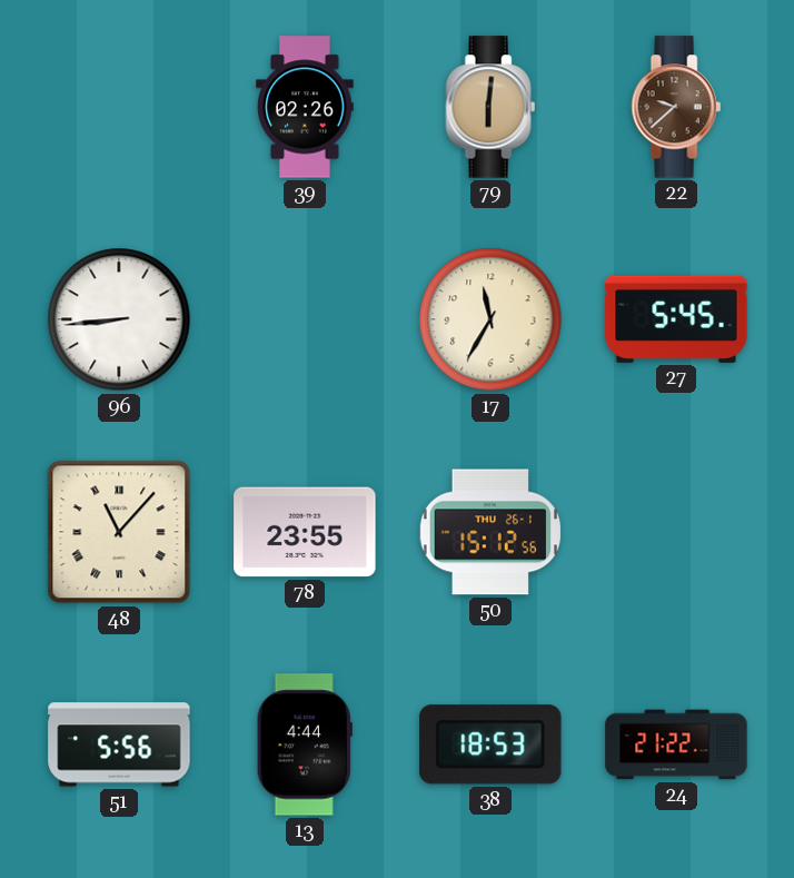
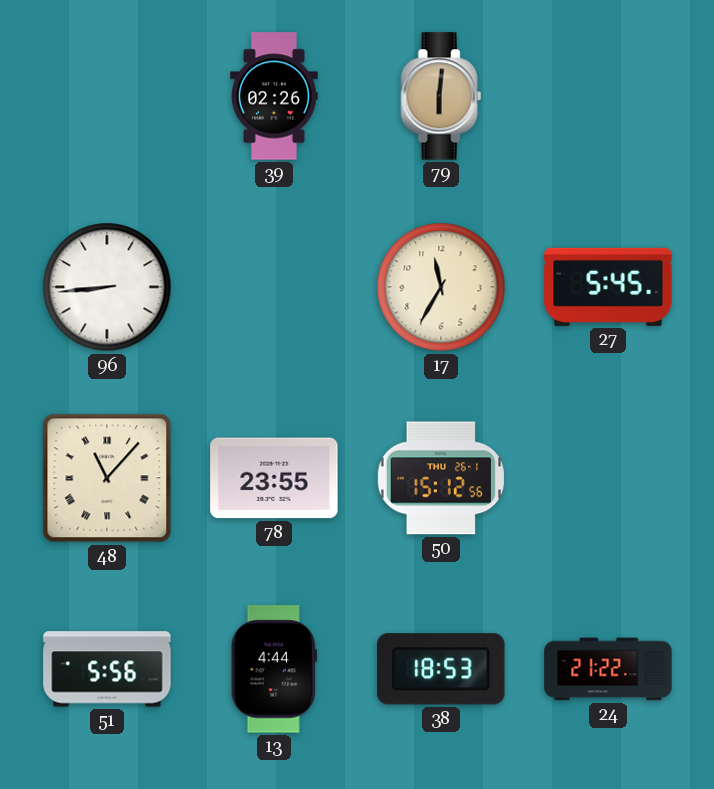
22: 9:38 -> none (676, 107)
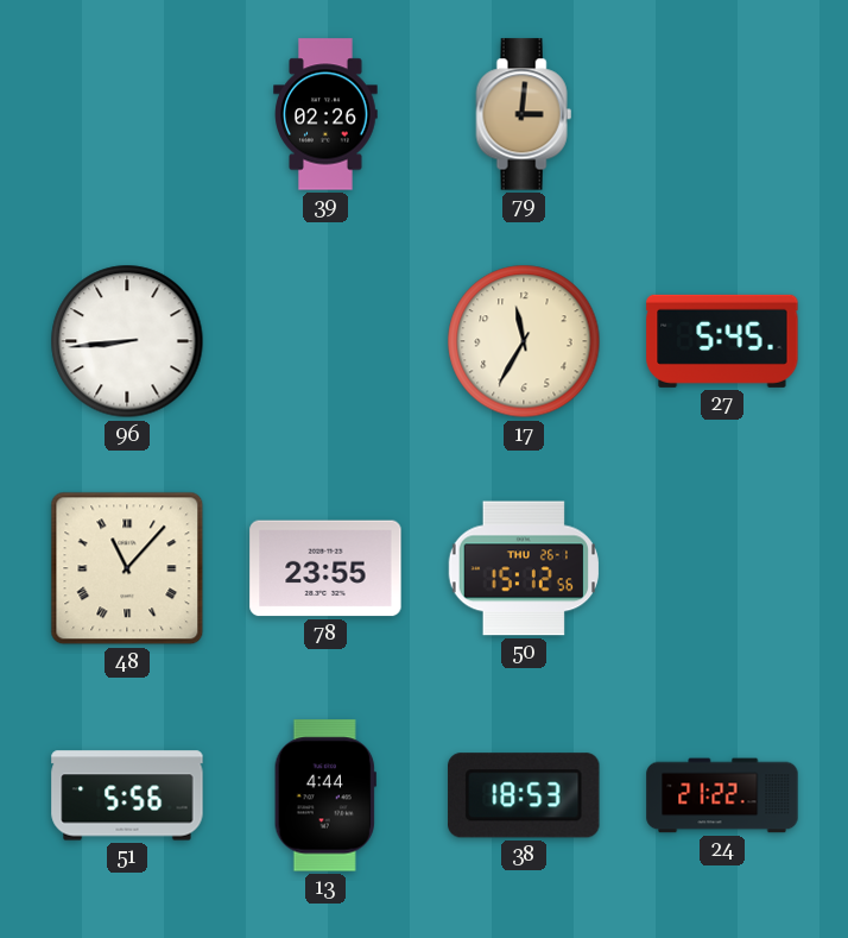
79: 6:01 -> 3:01 (524, 114)
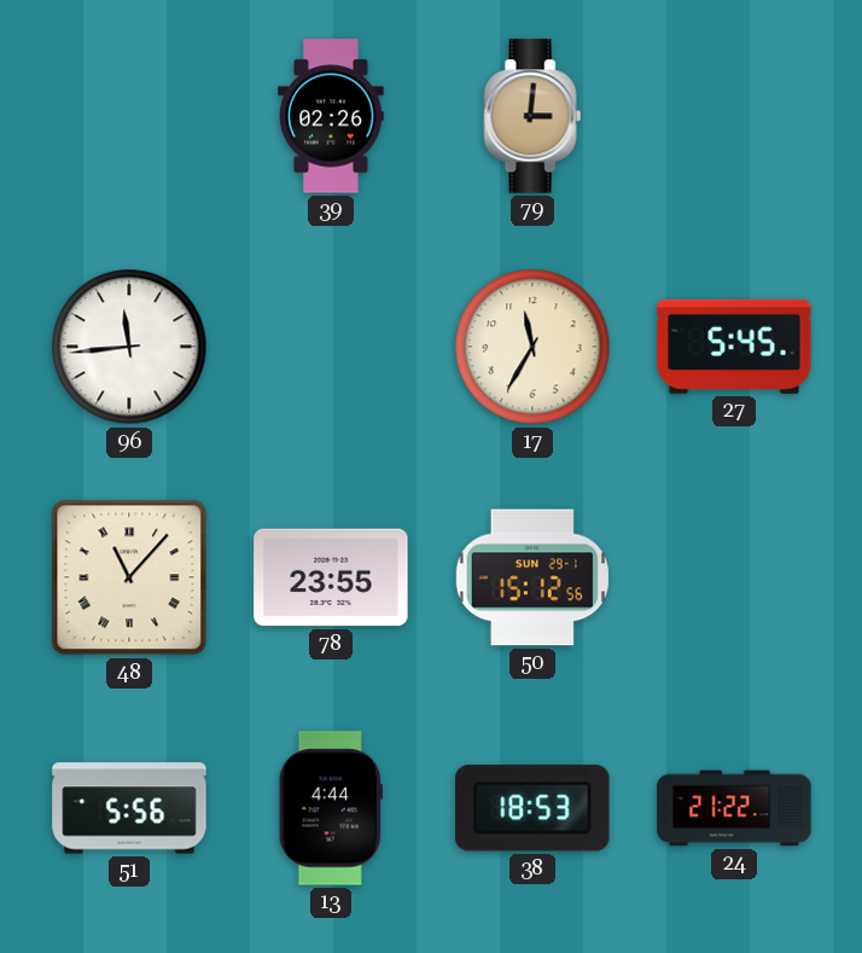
96: 8:44 -> 11:44 (129, 347)
50 date: THU 26-1 -> SUN 29-1 (531, 577)
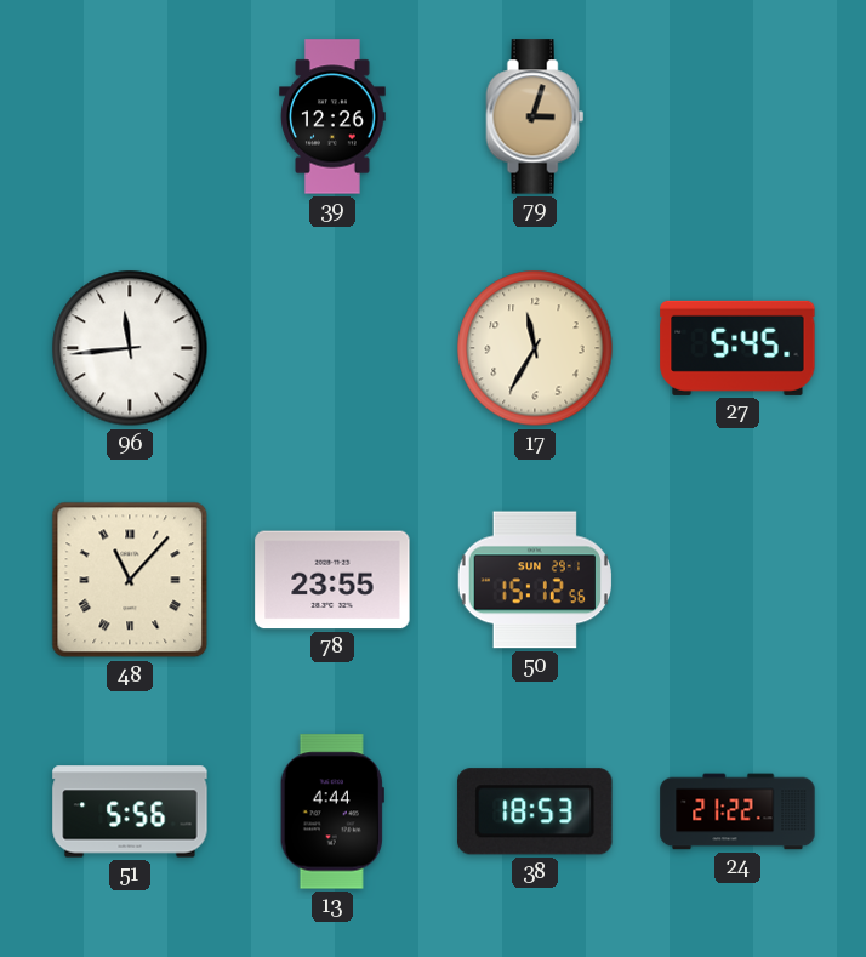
39: 02:26 -> 12:26 (332, 116)
79: 3:01 -> 3:03 (535, 116)
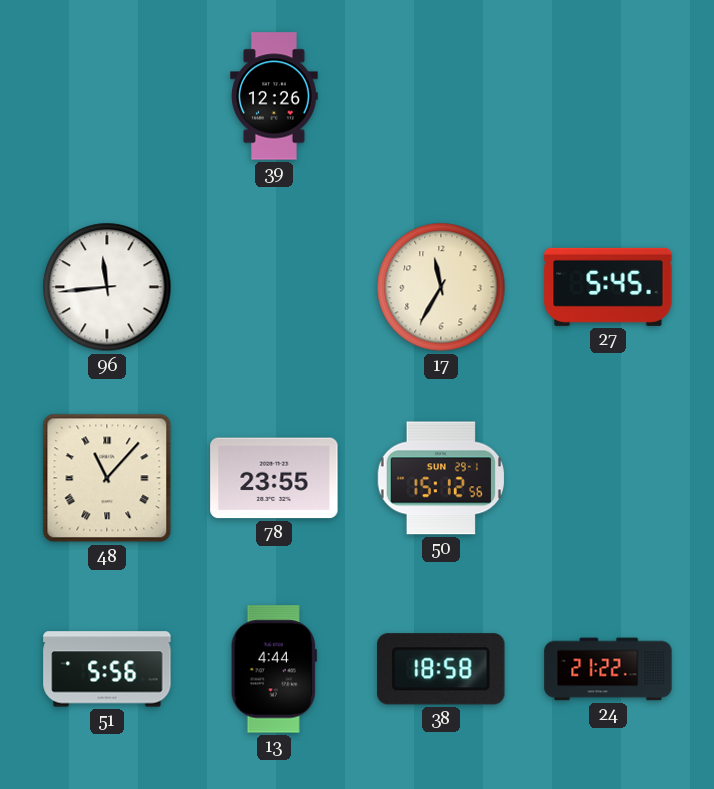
79: 3:03 -> none (535, 116)
38: 18:53 -> 18:58 (441, 669)
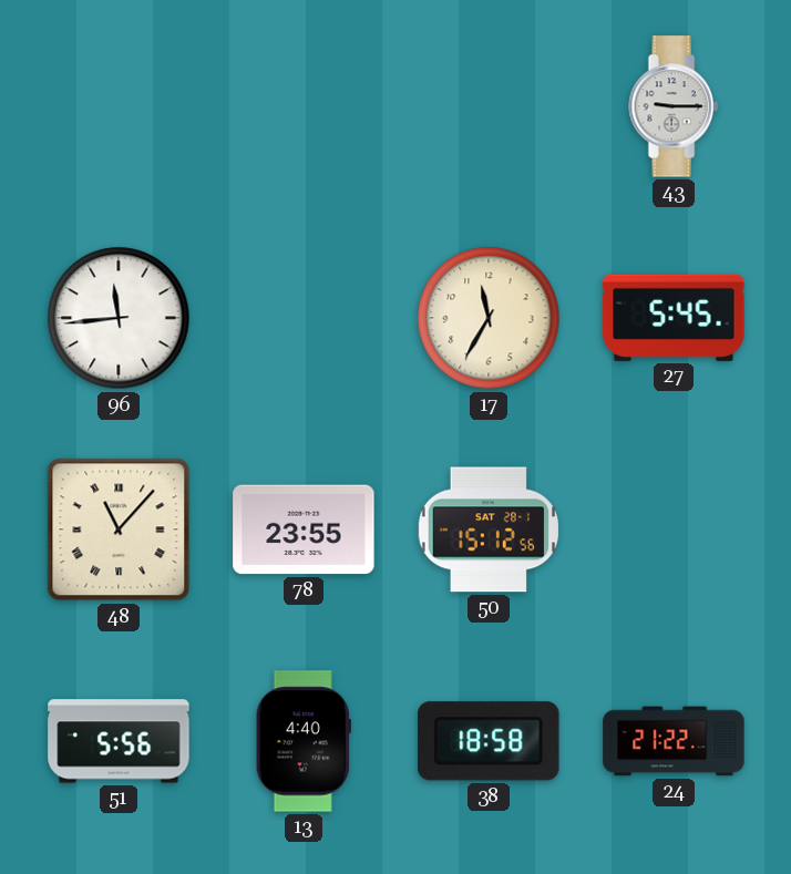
39: 12:26 -> none (274, 96)
43: none -> 9:15 (674, 106)
50 date: SUN 29-1 -> SAT 28-1 (487, 529)
13: 4:44 -> 4:40 (304, 741)
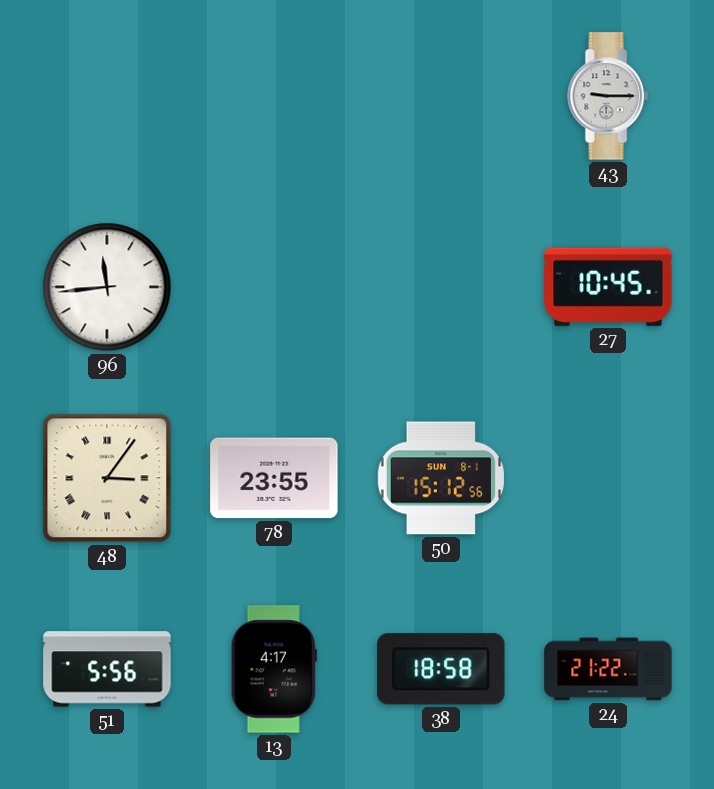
17: 11:35 -> none (489, 318)
27: 5:45 -> 10:45 (608, 287)
48: 11:07 -> 3:06 (107, 478)
50 date: SAT 28-1 -> SUN 8-1 (440, 478)
13: 4:40 -> 4:17 (274, 669)
